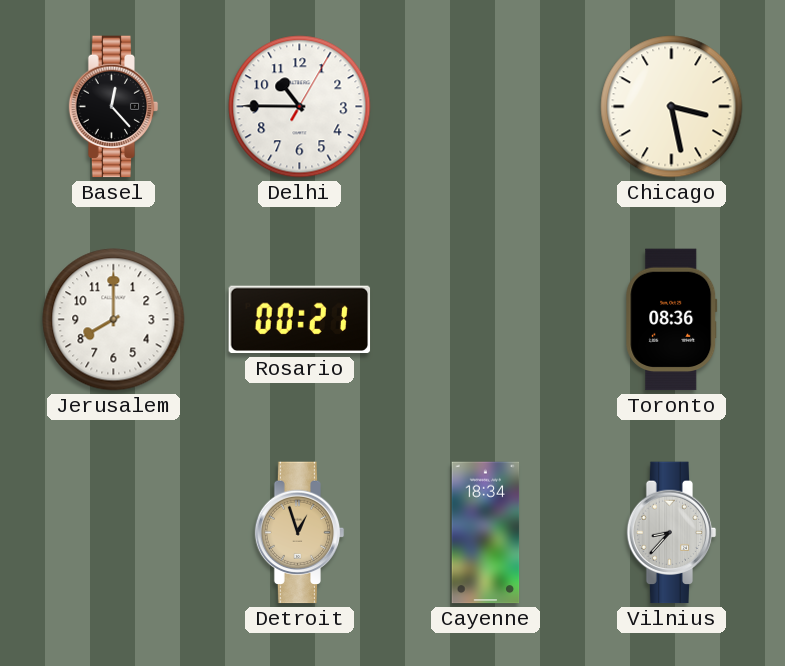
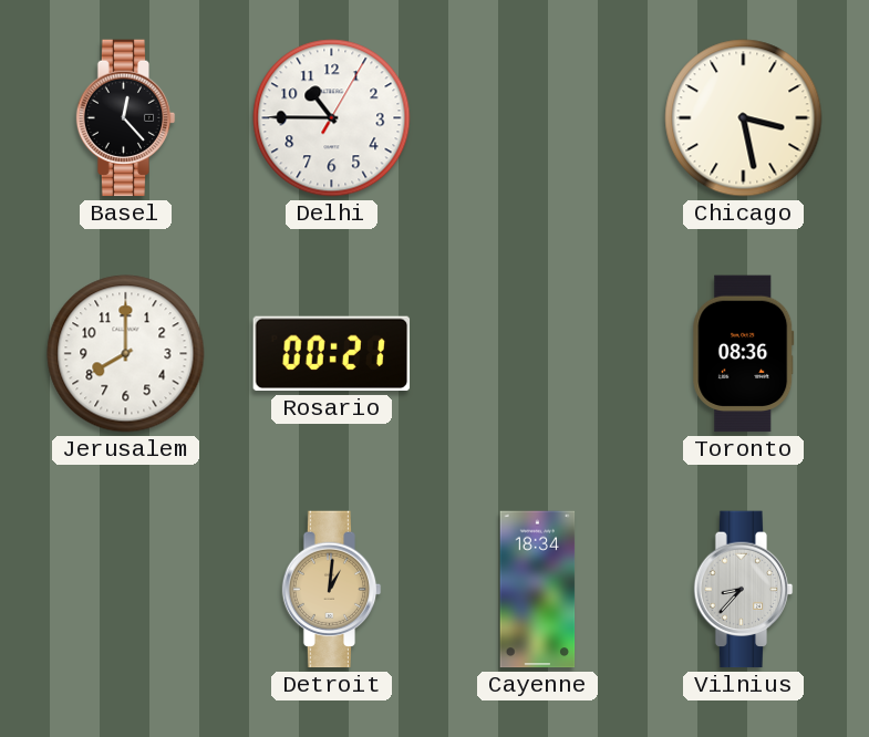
Detroit: 12:57 -> 1:01 (332, 590)
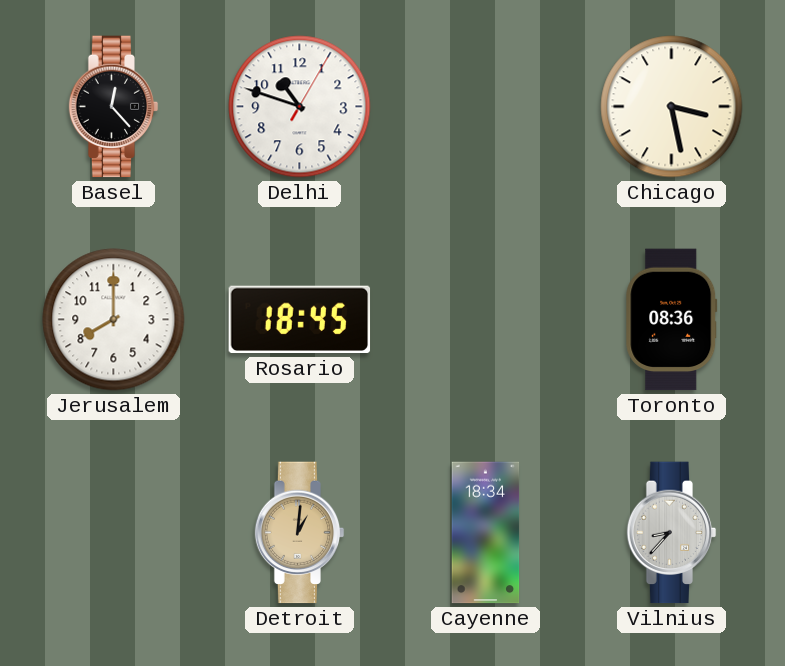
Delhi: 10:45 -> 10:48 (300, 107)
Rosario: 00:21 -> 18:45 (300, 320)
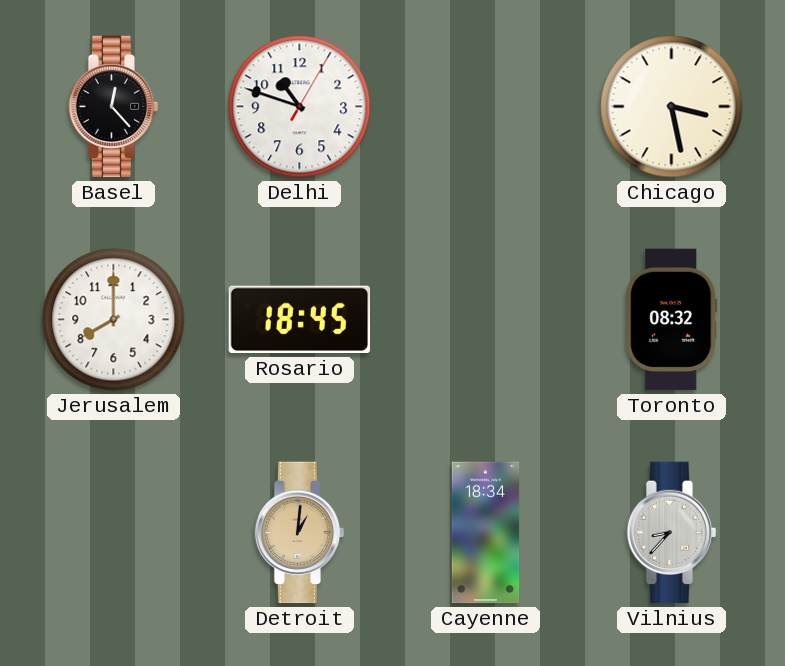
Toronto: 08:36 -> 08:32 (672, 320)
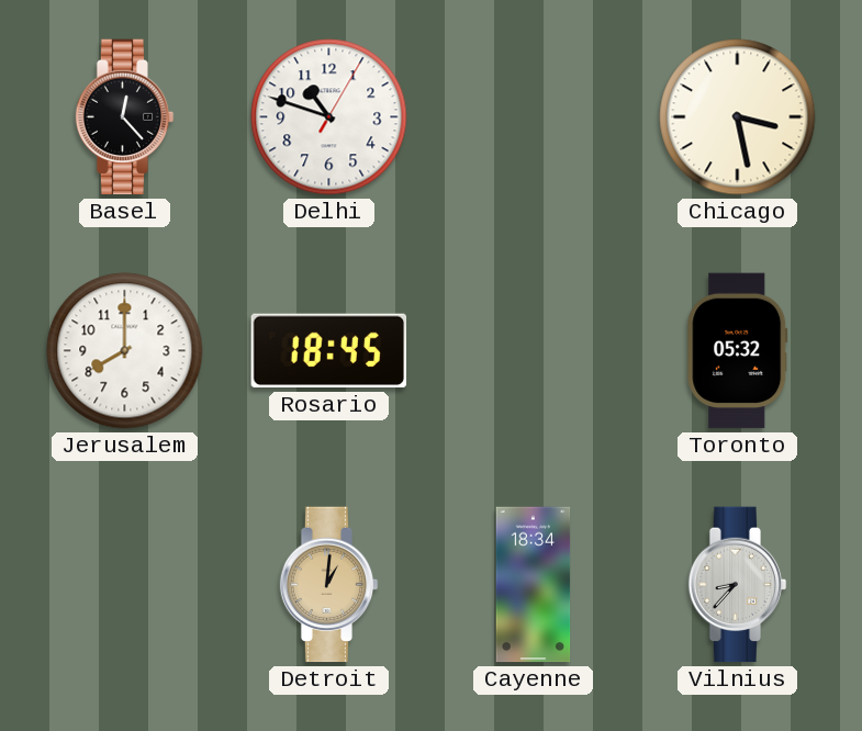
Toronto: 08:32 -> 05:32 (738, 351)
